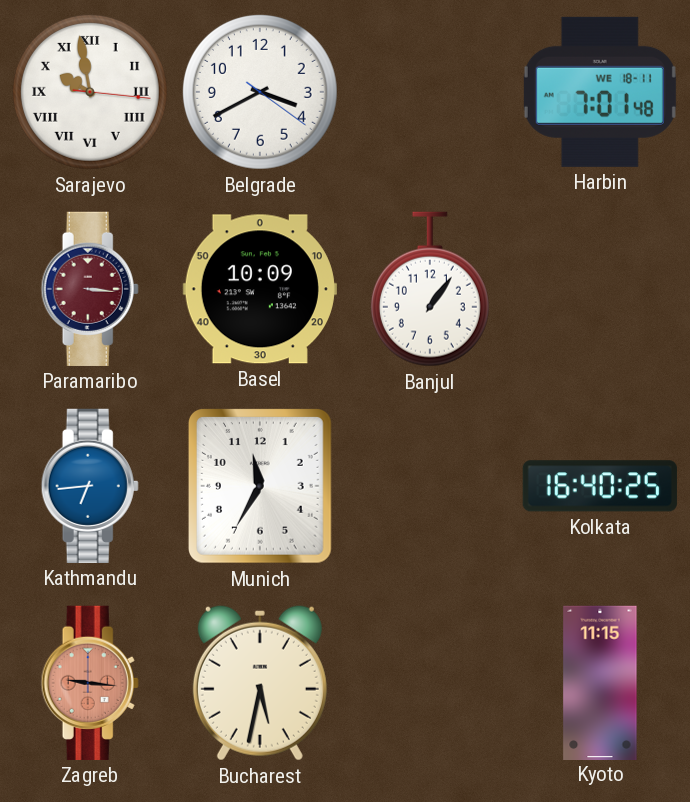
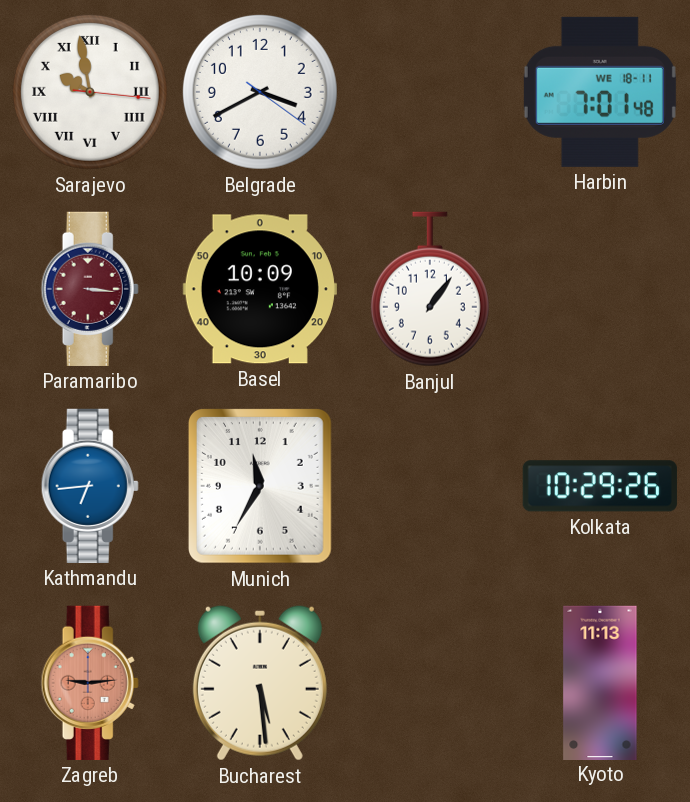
Kolkata: 16:40 -> 10:29 (600, 486)
Zagreb: 9:16 -> 9:14 (90, 683)
Bucharest: 5:32 -> 5:29 (260, 683)
Kyoto: 11:15 -> 11:13 (600, 682)
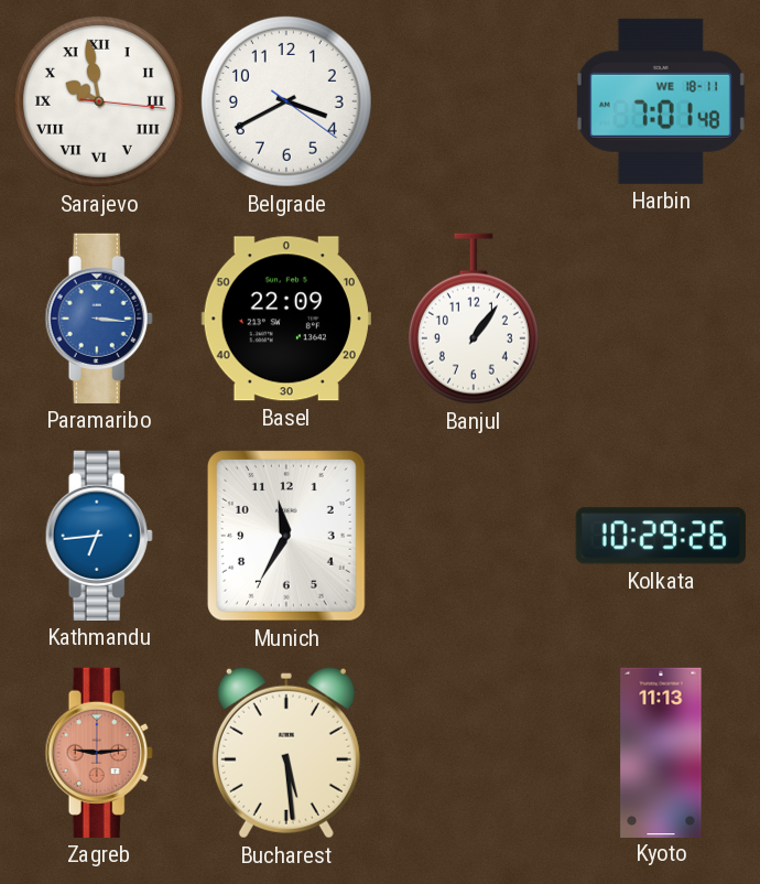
Paramaribo dial: burgundy -> blue (99, 319)
Basel: 10:09 -> 22:09 (286, 319)
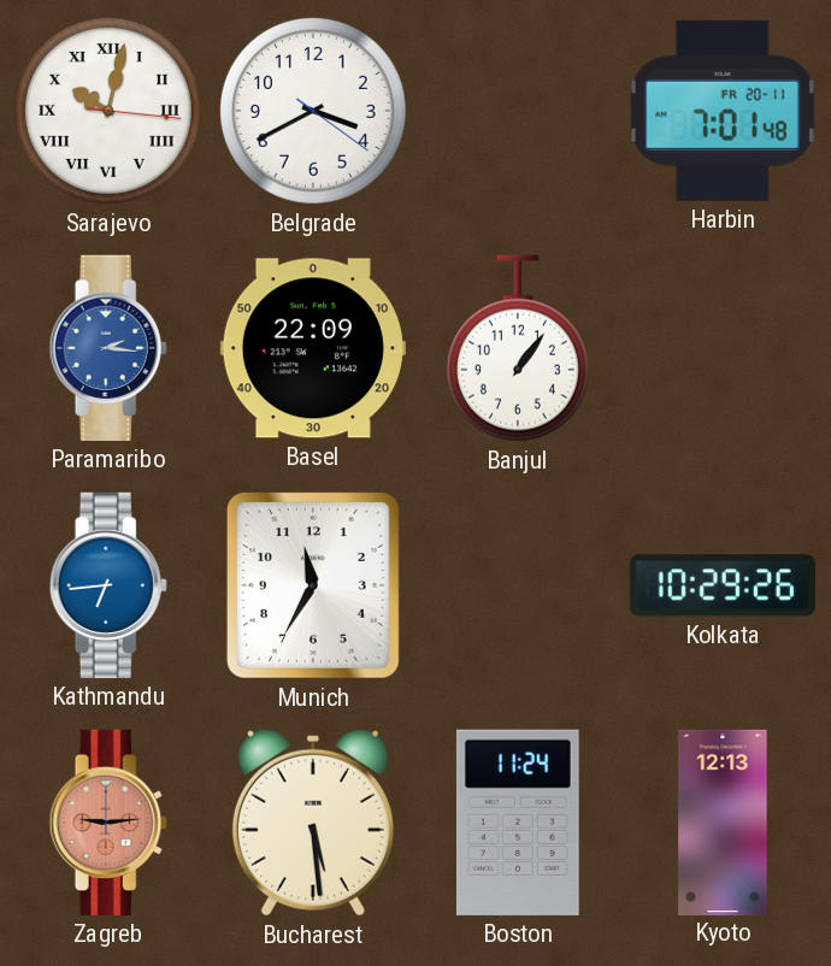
Sarajevo: 9:58 -> 10:02 (108, 111)
Harbin date: WE 18-11 -> FR 20-11 (723, 111)
Paramaribo: 3:16 -> 2:16 (108, 348)
Boston: none -> 11:24 (518, 823)
Kyoto: 11:13 -> 12:13 (723, 821)
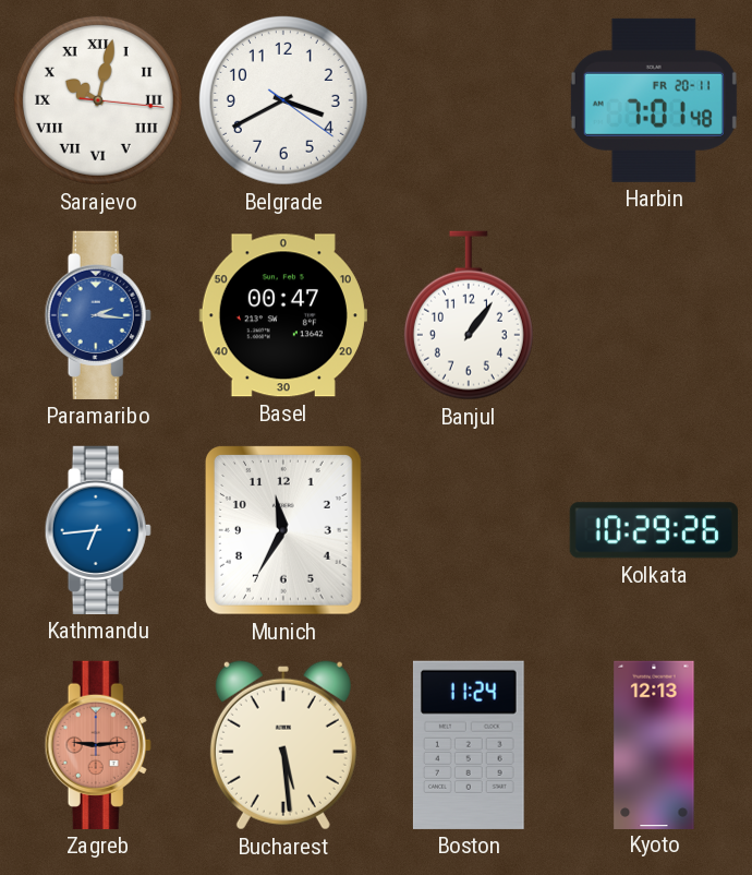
Basel: 22:09 -> 00:47 (283, 315)
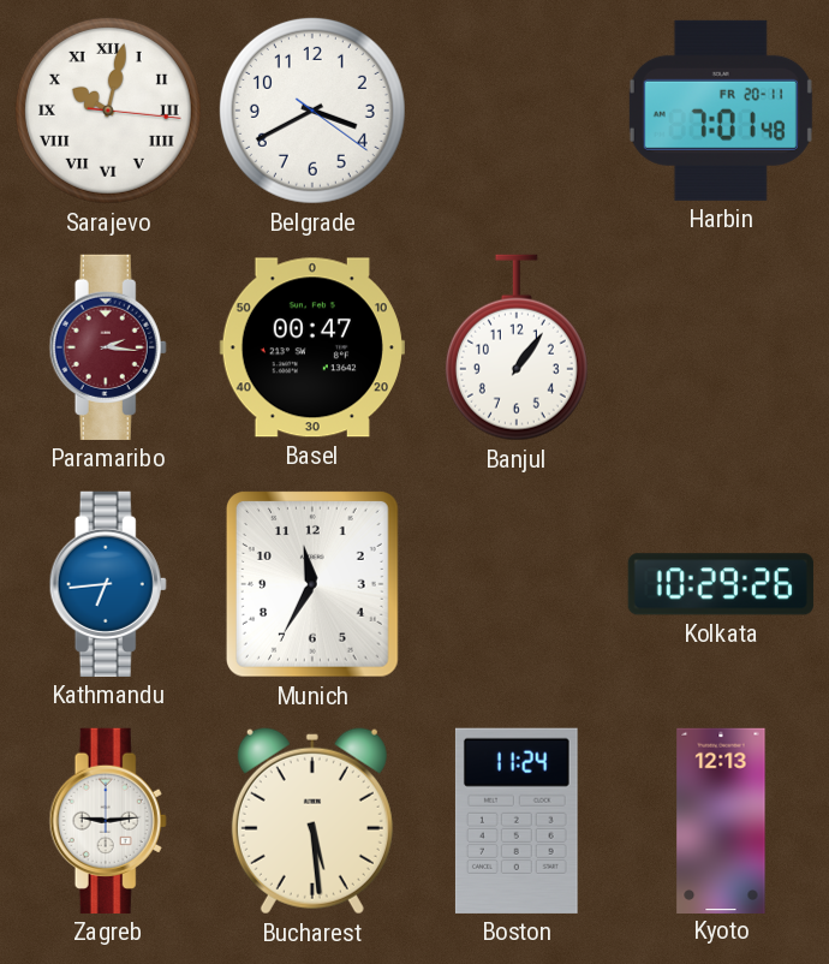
Paramaribo dial: blue -> burgundy (108, 347)
Zagreb dial: salmon -> white (108, 821)
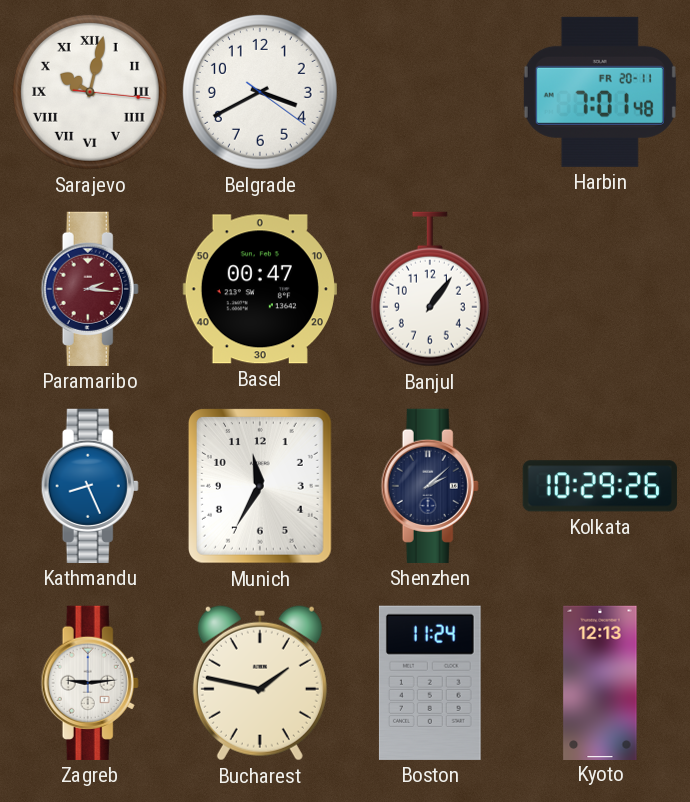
Kathmandu: 6:44 -> 8:26 (90, 486)
Shenzhen: none -> 2:08 (430, 486)
Bucharest: 5:29 -> 1:47 (260, 683)
